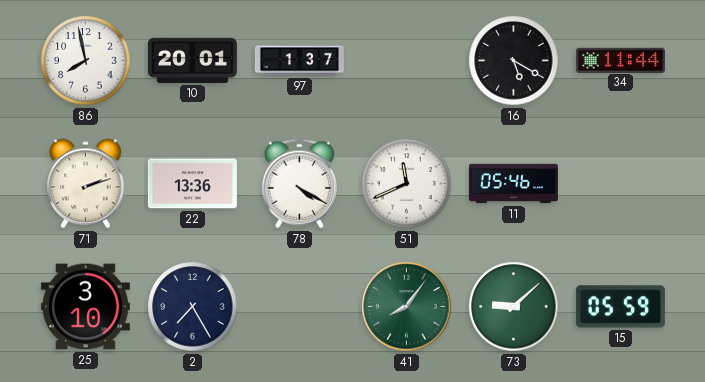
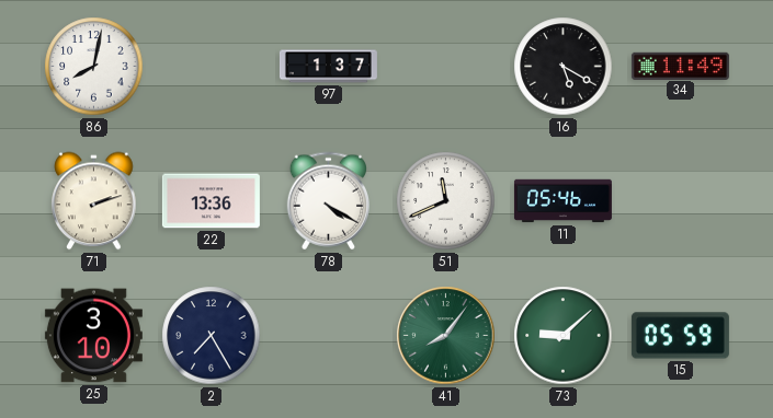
86: 7:58 -> 8:02 (94, 67)
10: 20:01 -> none (192, 60)
34: 11:44 -> 11:49 (680, 66)
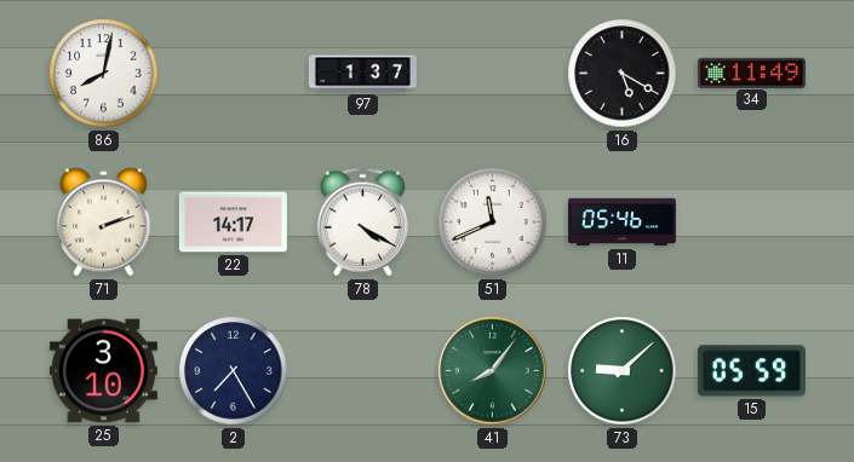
22: 13:36 -> 14:17 (233, 223)
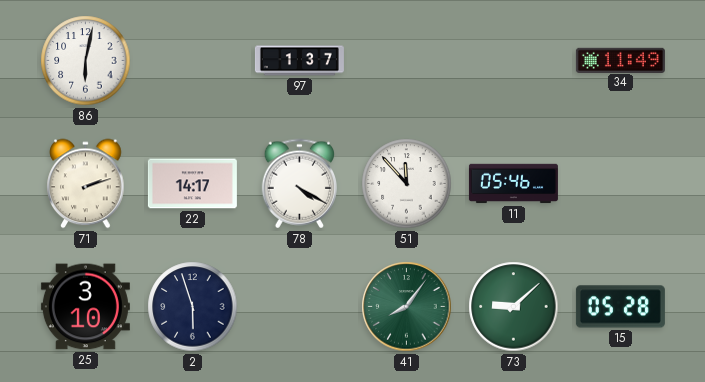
86: 8:02 -> 6:02 (86, 61)
16: 5:20 -> none (623, 74)
51: 11:41 -> 11:53 (407, 184)
2: 7:25 -> 5:57 (193, 307)
15: 05:59 -> 05:28 (620, 307)
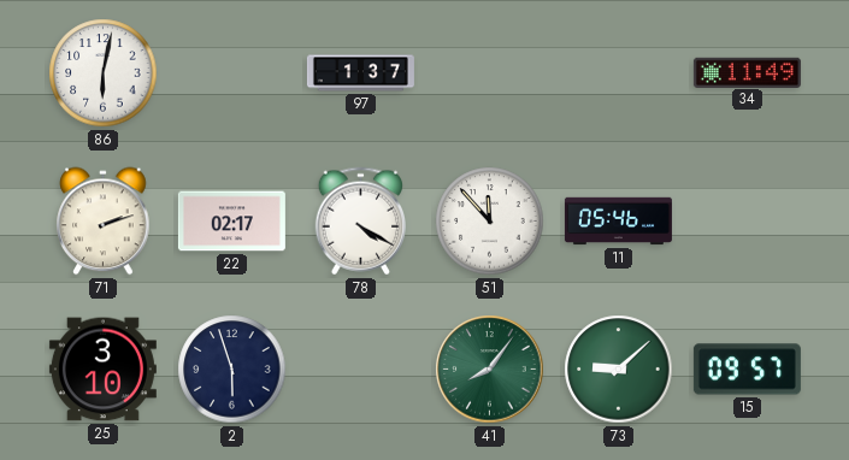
22: 14:17 -> 02:17 (231, 222)
15: 05:28 -> 09:57 (747, 370)
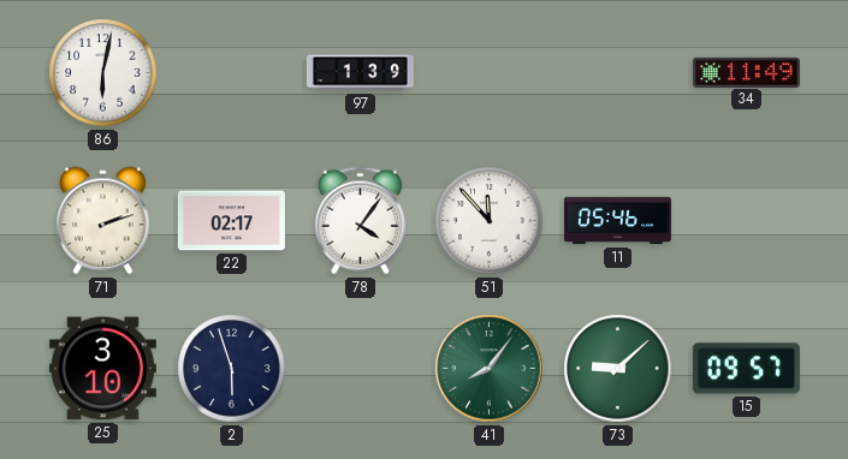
97: 1:37 -> 1:39 (360, 73)
78: 4:20 -> 4:06 (360, 221)
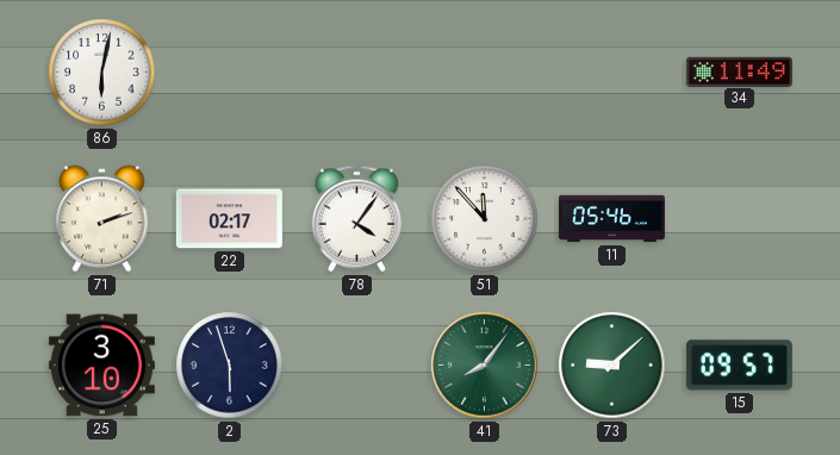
97: 1:39 -> none (360, 73)
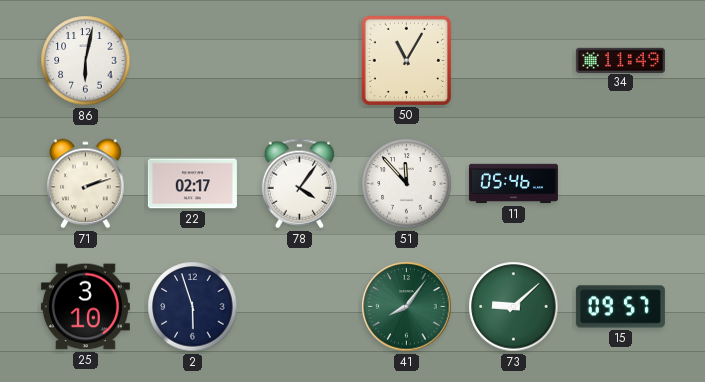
50: none -> 11:05 (406, 60)
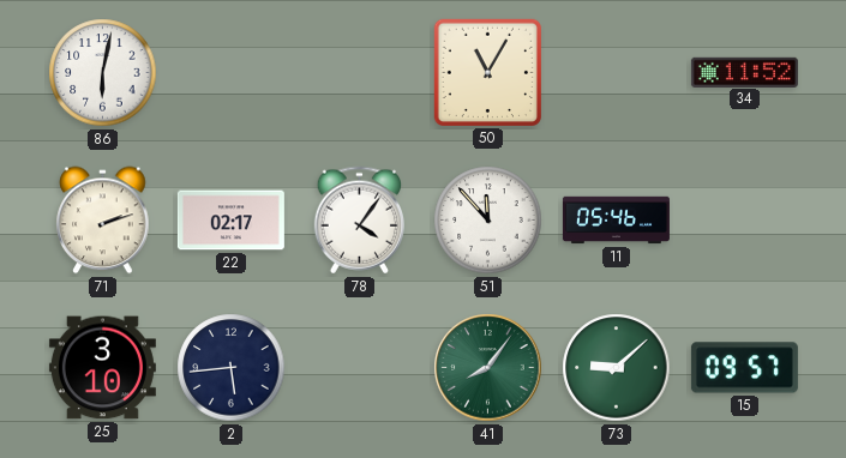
34: 11:49 -> 11:52 (744, 72)
2: 5:57 -> 5:44 (232, 368)
